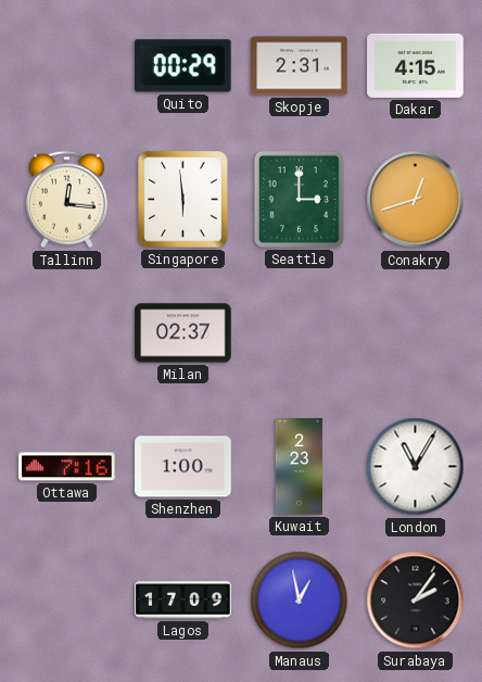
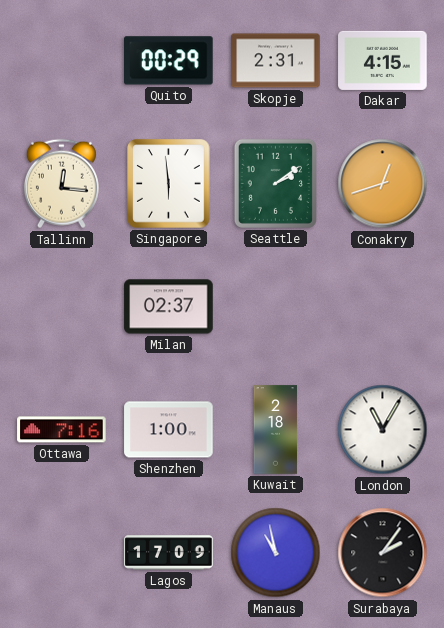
Seattle: 3:00 -> 2:09 (275, 183)
Kuwait: 2:23 -> 2:18 (276, 430)
Manaus: 12:58 -> 10:58 (276, 553)
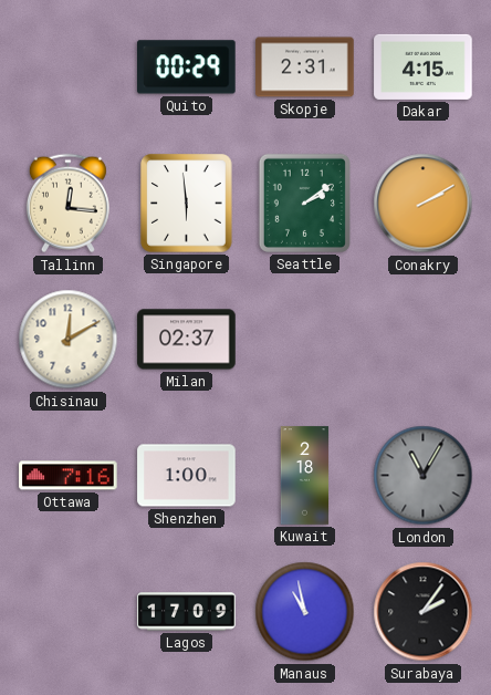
Conakry: 12:42 -> 2:10 (424, 204)
Chisinau: none -> 12:10 (69, 340)
London dial: white -> grey (424, 476)
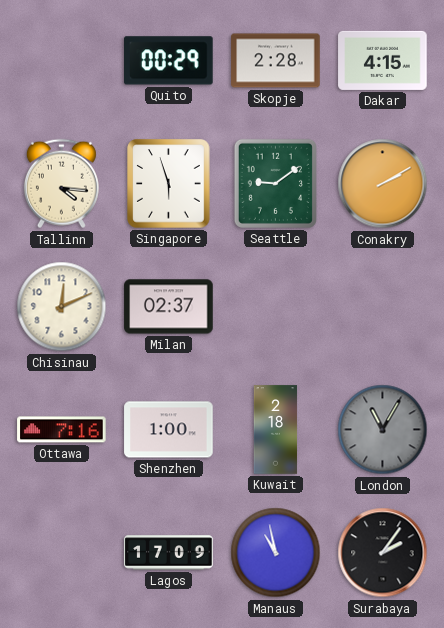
Skopje: 2:31 -> 2:28 (276, 61)
Tallinn: 12:16 -> 4:16 (61, 184)
Singapore: 5:59 -> 5:57 (169, 184)
Seattle: 2:09 -> 9:09 (275, 183)
Chisinau: 12:10 -> 12:11 (62, 307)
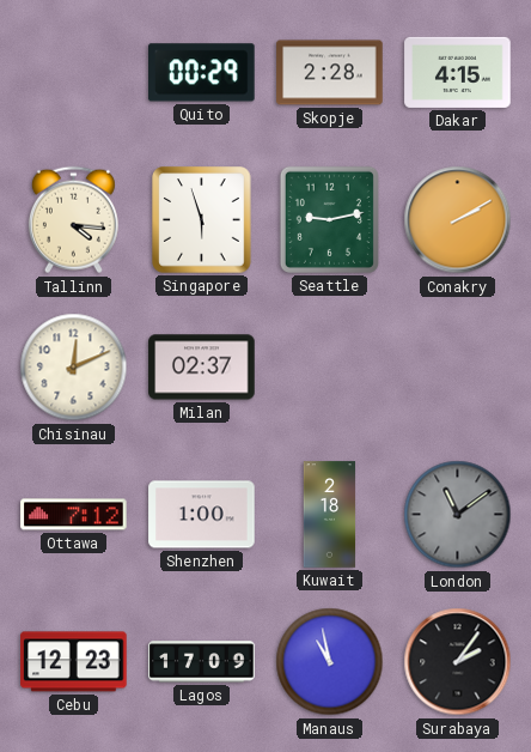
Seattle: 9:09 -> 9:13 (329, 219)
Ottawa: 7:16 -> 7:12 (74, 515)
London: 11:05 -> 11:09 (458, 515)
Cebu: none -> 12:23 (74, 662)
